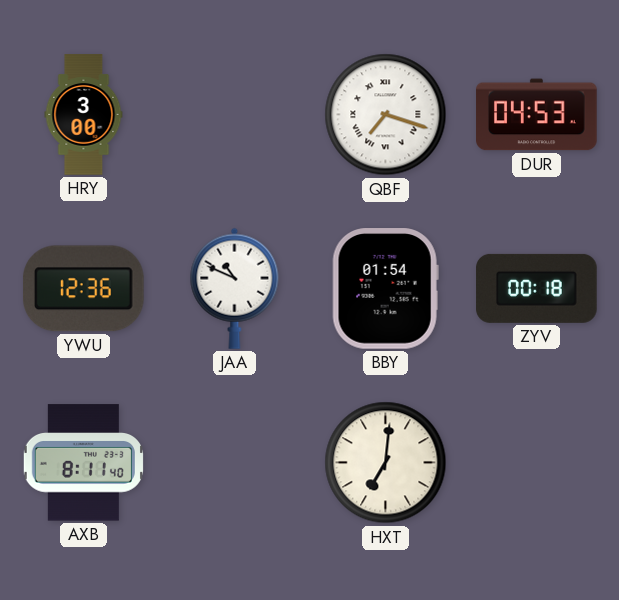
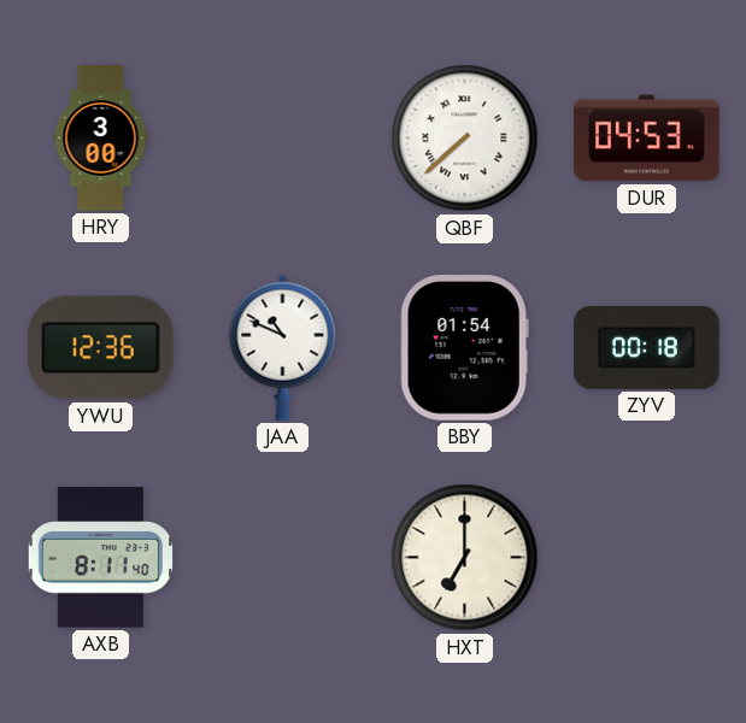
QBF: 7:18 -> 7:38 (465, 139)
HXT: 7:01 -> 7:00 (465, 558)
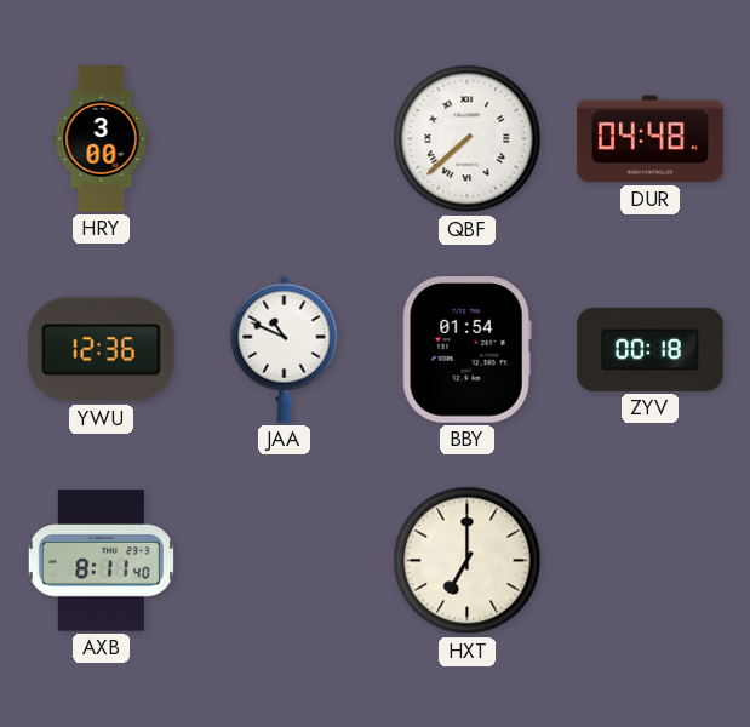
DUR: 04:53 -> 04:48 (651, 139)
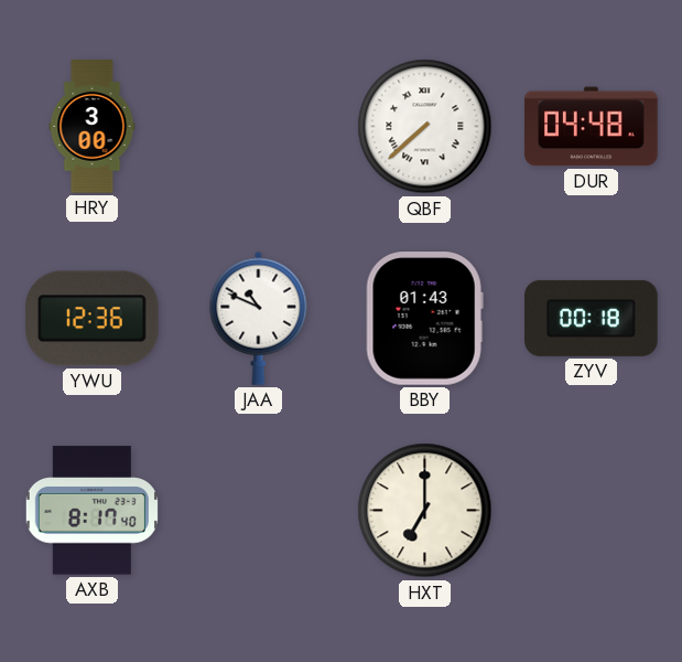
BBY: 01:54 -> 01:43 (424, 319)
AXB: 8:11 -> 8:17 (91, 511)
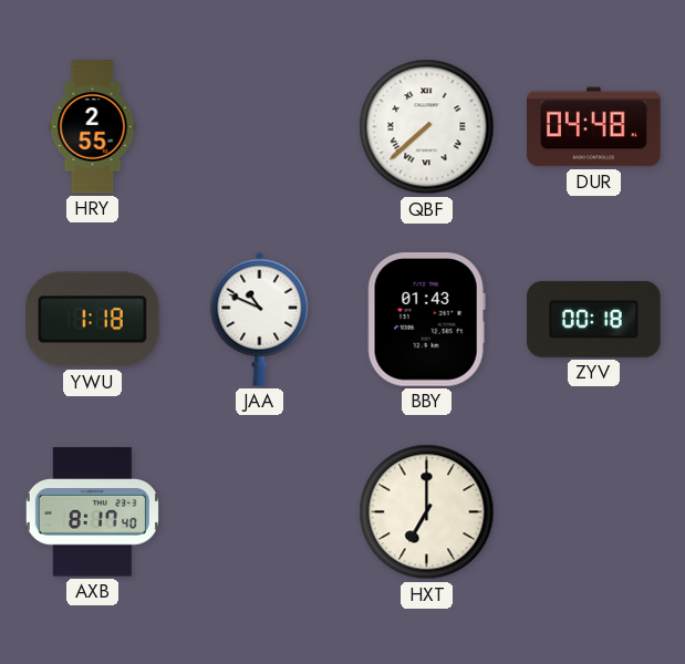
HRY: 3:00 -> 2:55 (93, 127)
YWU: 12:36 -> 1:18 (92, 320)
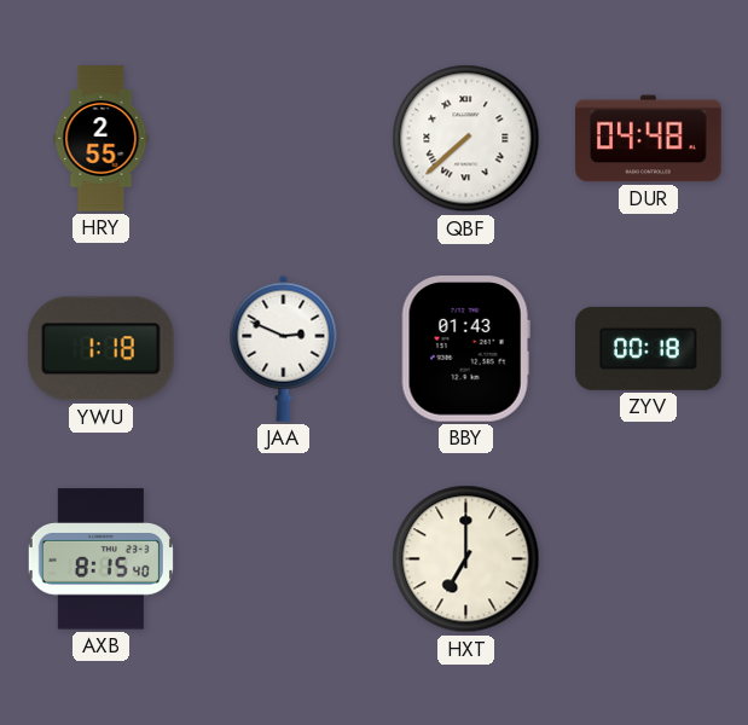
JAA: 10:49 -> 2:49 (284, 348)
AXB: 8:17 -> 8:15 (100, 559)
